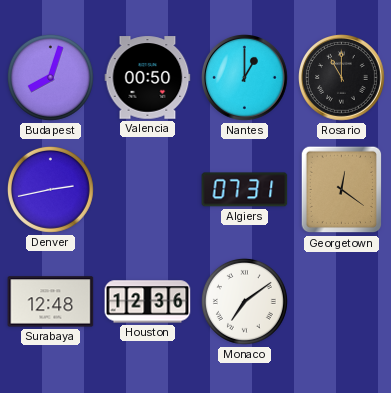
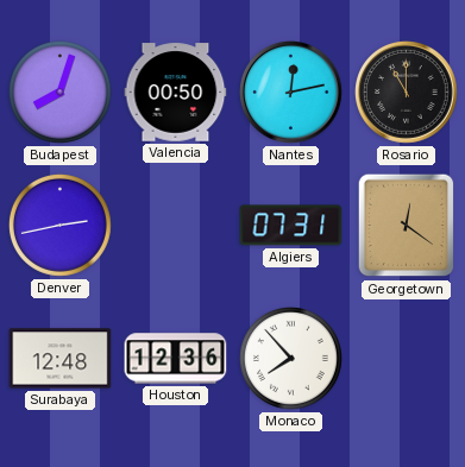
Nantes: 1:00 -> 12:13 (291, 93)
Monaco: 7:09 -> 7:53 (290, 358)
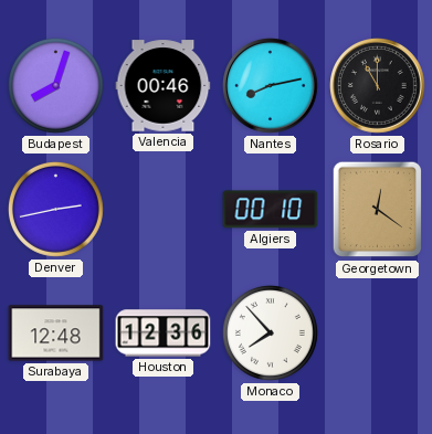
Valencia: 00:50 -> 00:46 (164, 86)
Nantes: 12:13 -> 8:13 (271, 86)
Algiers: 07:31 -> 00:10 (271, 210)
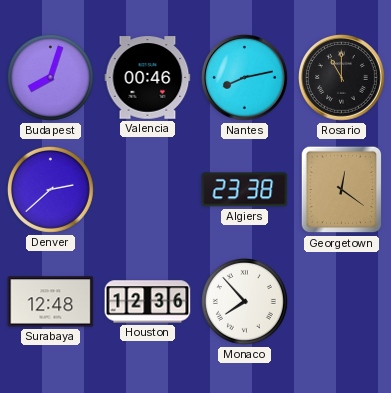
Denver: 2:43 -> 2:38 (50, 189)
Algiers: 00:10 -> 23:38 (245, 190)
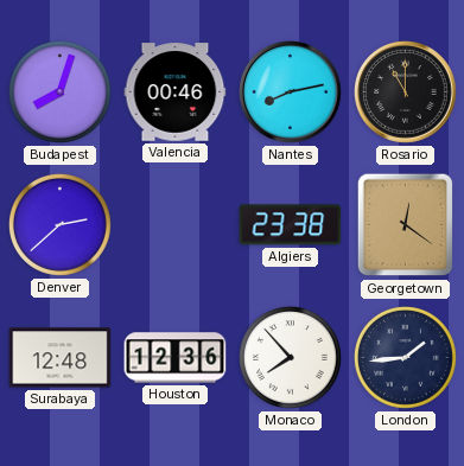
London: none -> 1:44 (405, 357)
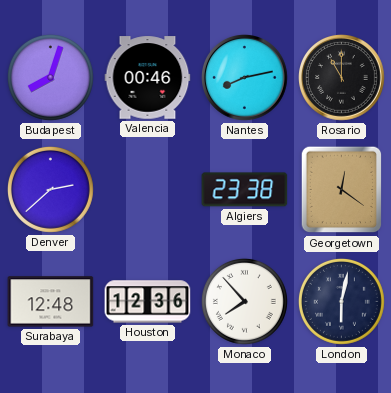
London: 1:44 -> 6:02 (341, 301)
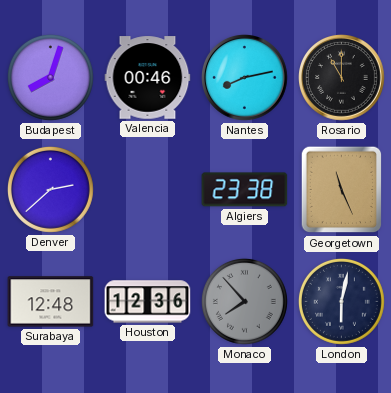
Georgetown: 12:21 -> 11:26 (342, 190)
Monaco dial: white -> grey (244, 301)
